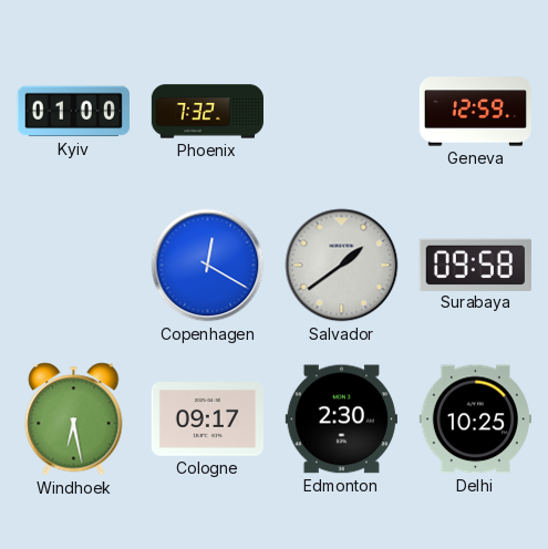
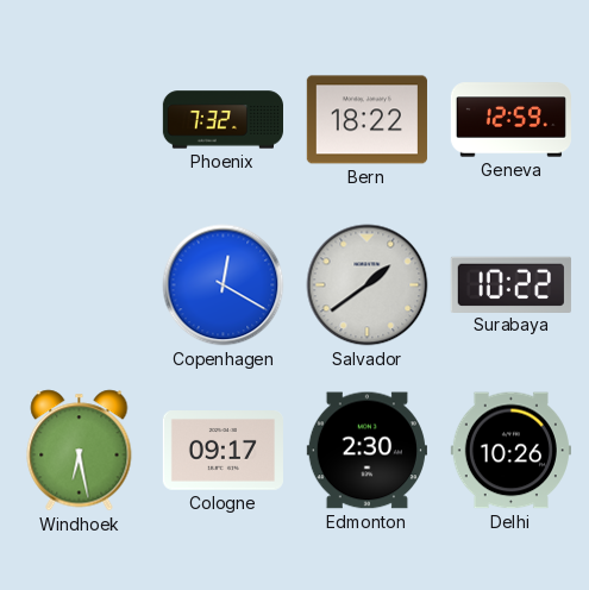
Kyiv: 01:00 -> none (73, 112)
Bern: none -> 18:22 (366, 120)
Surabaya: 09:58 -> 10:22 (510, 284)
Delhi: 10:25 -> 10:26 (510, 451)
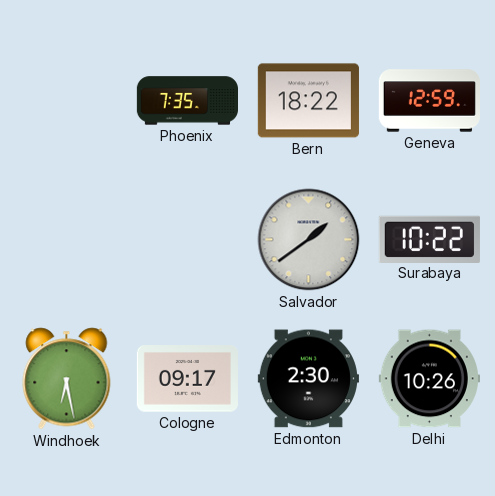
Phoenix: 7:32 -> 7:35 (187, 101)
Copenhagen: 12:20 -> none (224, 285)
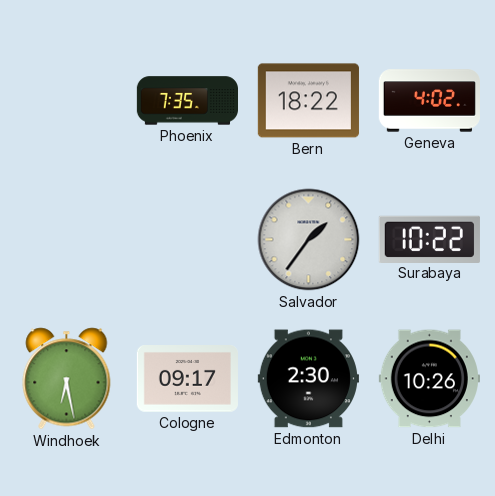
Geneva: 12:59 -> 4:02 (429, 101)
Salvador: 1:39 -> 1:36 (309, 240)
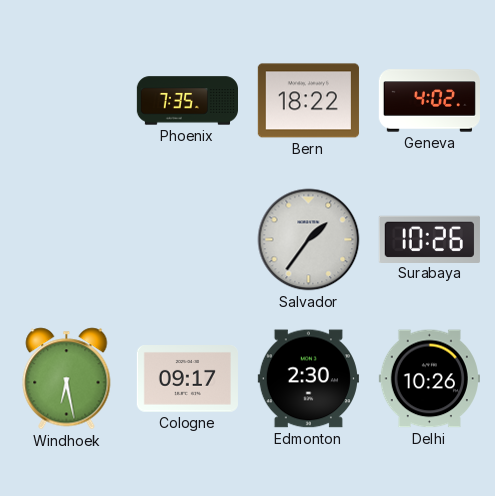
Surabaya: 10:22 -> 10:26 (429, 239)
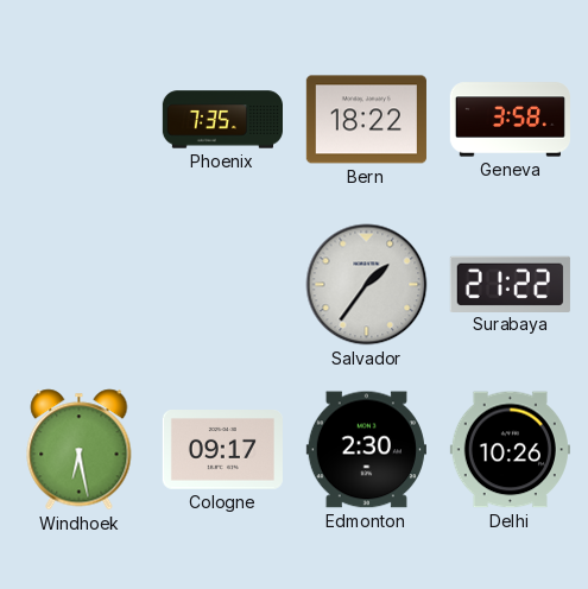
Geneva: 4:02 -> 3:58 (510, 120)
Surabaya: 10:26 -> 21:22 (510, 284)
